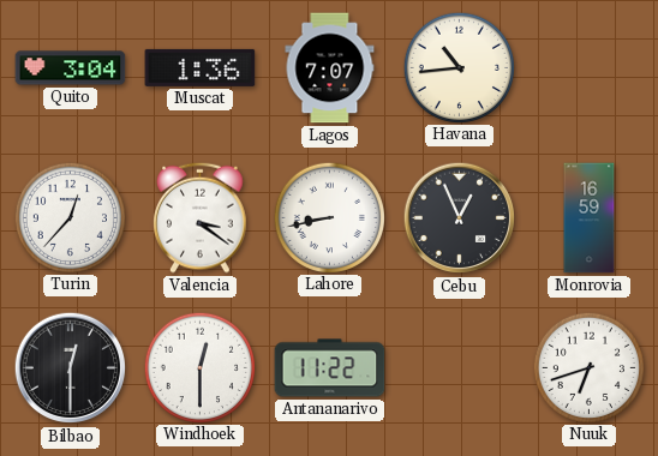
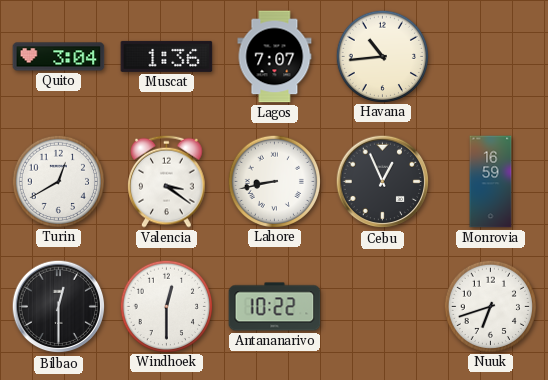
Turin: 12:37 -> 12:40 (58, 181)
Antananarivo: 11:22 -> 10:22 (275, 307)
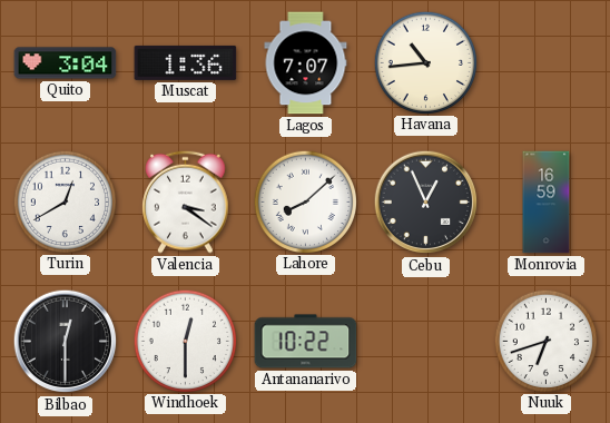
Lahore: 8:43 -> 8:08 (305, 201)
